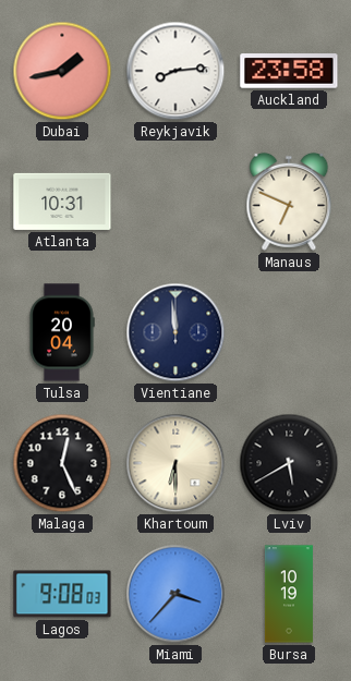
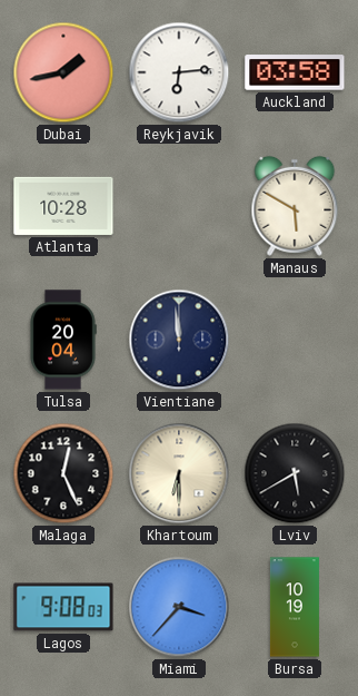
Reykjavik: 8:14 -> 6:14 (179, 72)
Auckland: 23:58 -> 03:58 (295, 72)
Atlanta: 10:31 -> 10:28 (63, 206)
Manaus: 6:49 -> 5:50 (295, 206)
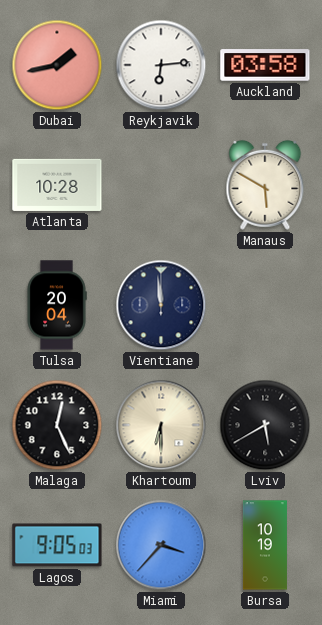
Lagos: 9:08 -> 9:05 (57, 545)
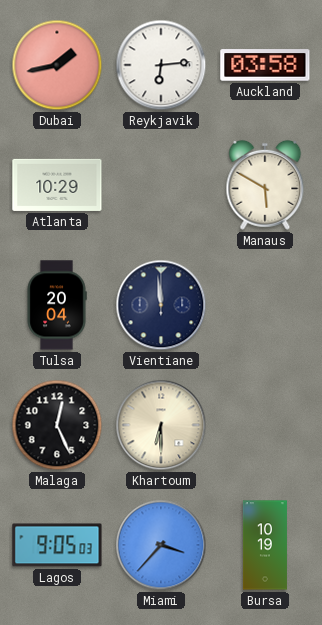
Atlanta: 10:28 -> 10:29 (57, 185)
Lviv: 5:40 -> none (265, 425)
